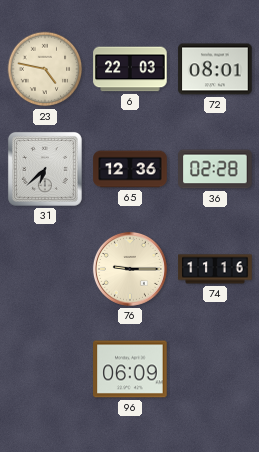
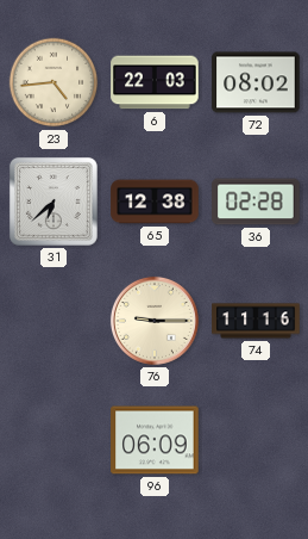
23: 4:47 -> 4:44 (54, 82)
72: 08:01 -> 08:02 (256, 82)
65: 12:36 -> 12:38 (155, 202)
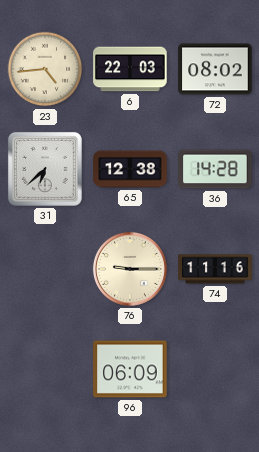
36: 02:28 -> 14:28 (215, 169)
